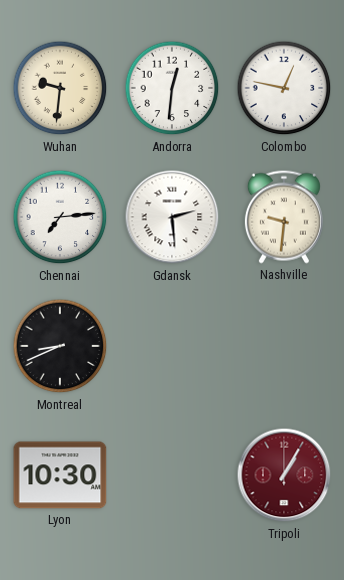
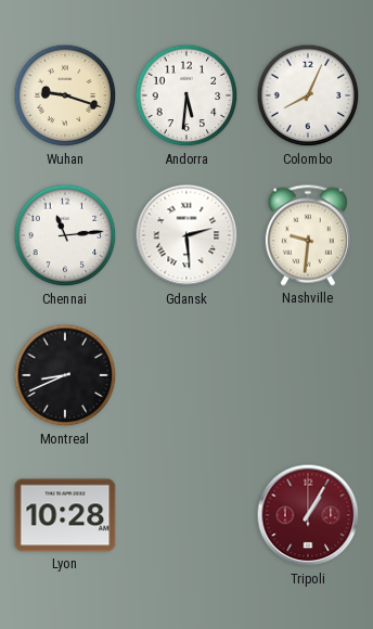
Wuhan: 9:31 -> 9:18 (65, 95)
Andorra: 12:31 -> 5:31 (186, 95)
Colombo: 12:47 -> 8:04 (308, 95)
Chennai: 7:14 -> 11:14 (65, 235)
Lyon: 10:30 -> 10:28 (65, 515)
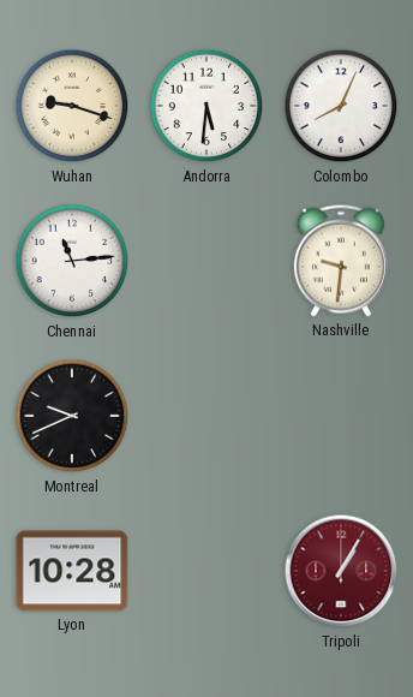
Gdansk: 2:29 -> none (186, 235)
Montreal: 8:41 -> 9:41 (72, 416)
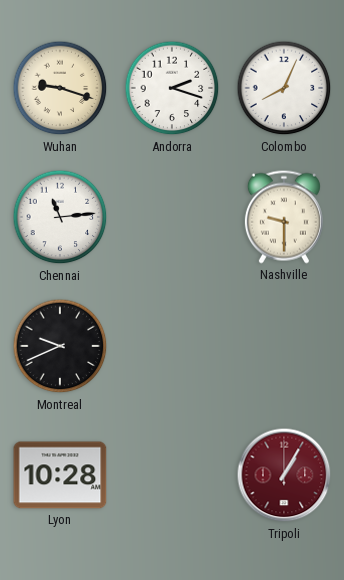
Andorra: 5:31 -> 2:18 (172, 88)
Nashville: 9:31 -> 9:30 (284, 217)
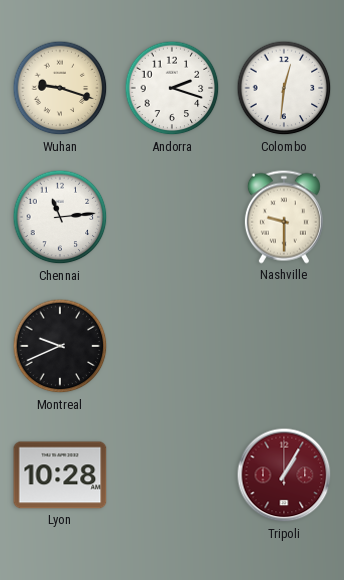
Colombo: 8:04 -> 12:31 (284, 88)
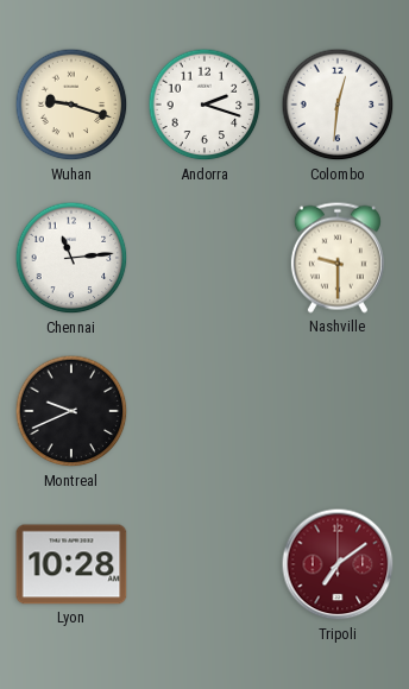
Tripoli: 1:05 -> 7:09 (338, 564)
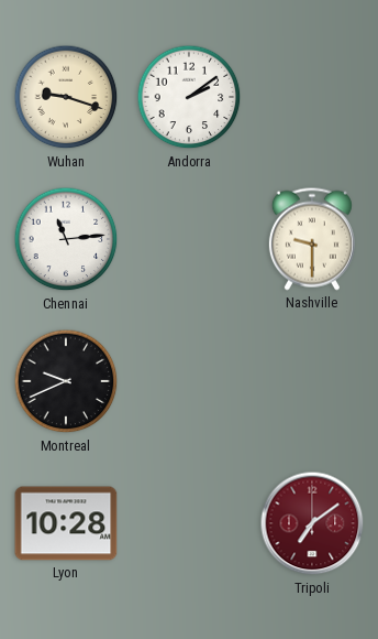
Andorra: 2:18 -> 2:09 (189, 97)
Colombo: 12:31 -> none (338, 105)
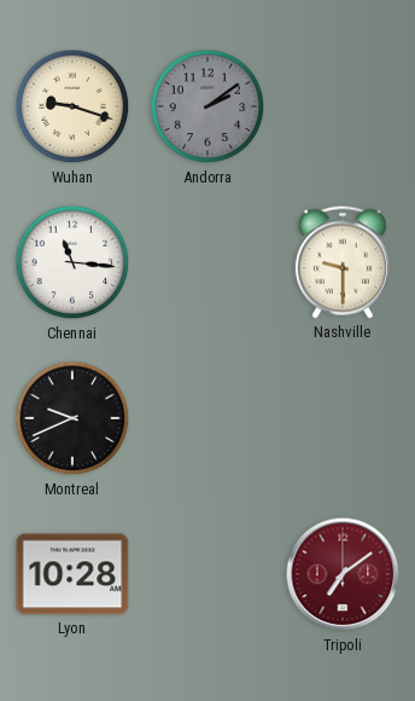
Andorra dial: white -> grey (207, 106)
Chennai: 11:14 -> 11:16 (72, 262)
